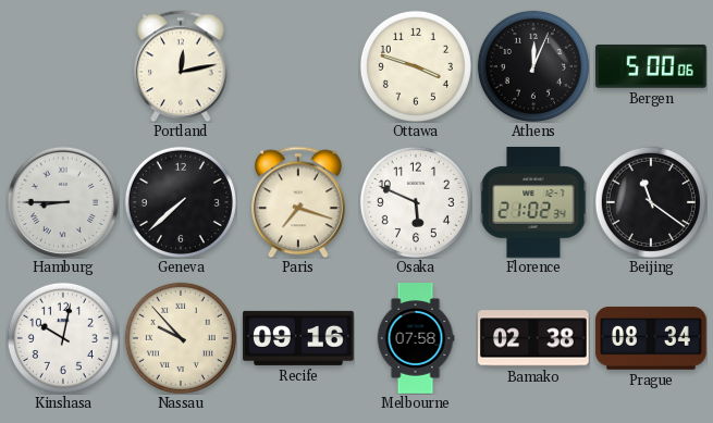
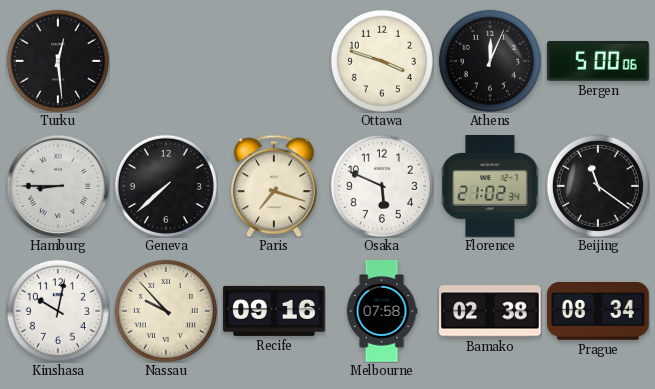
Turku: none -> 12:29 (58, 61)
Portland: 12:13 -> none (182, 66)
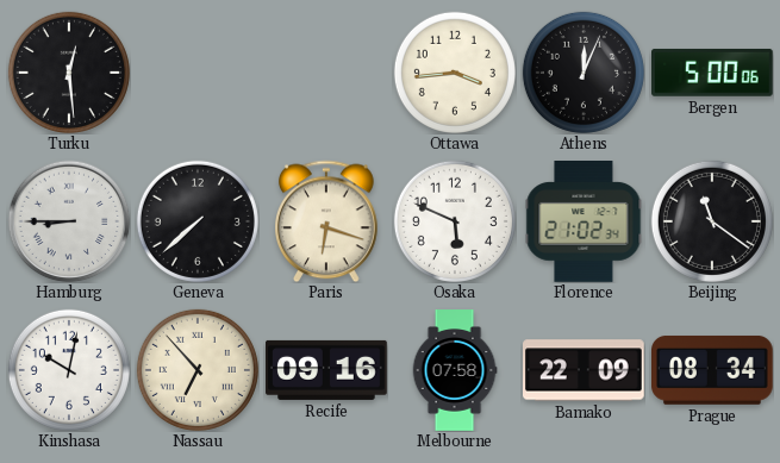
Ottawa: 3:48 -> 3:44 (455, 73)
Paris: 7:18 -> 6:18 (327, 221)
Nassau: 9:53 -> 6:53 (198, 370)
Bamako: 02:38 -> 22:09 (585, 370)
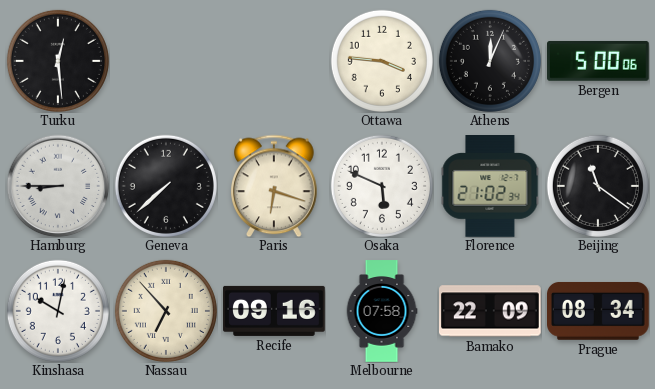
Ottawa: 3:44 -> 3:46 (382, 61)
